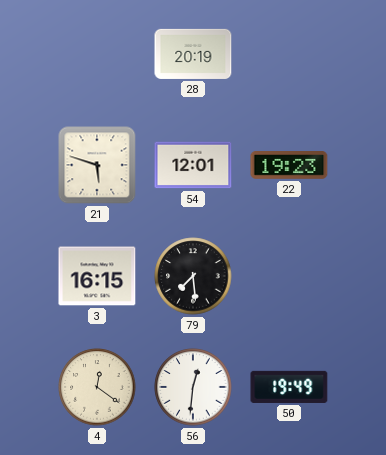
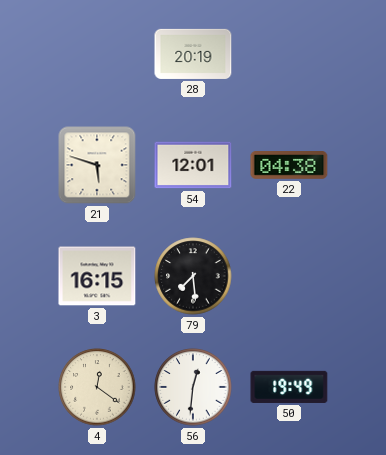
22: 19:23 -> 04:38 (289, 166)
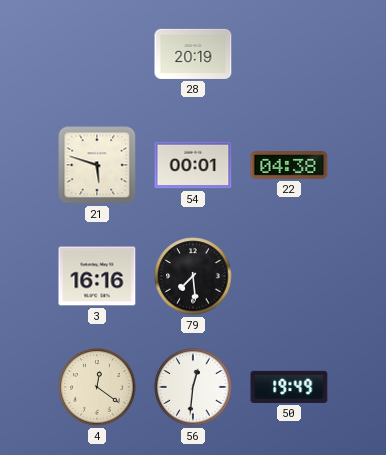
54: 12:01 -> 00:01 (193, 165)
3: 16:15 -> 16:16 (97, 276)
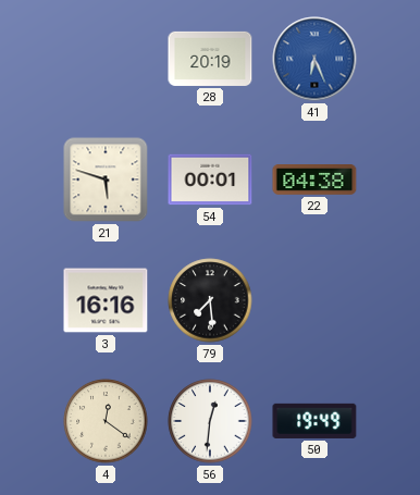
41: none -> 6:26 (314, 59)
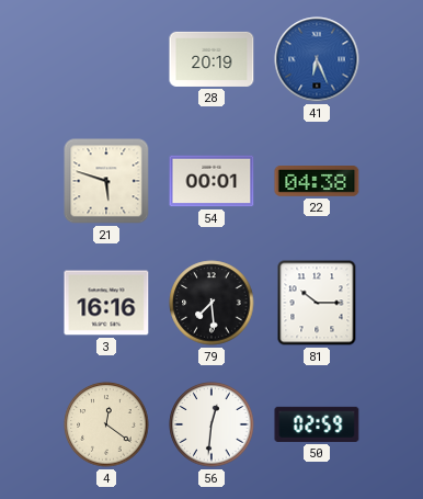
81: none -> 10:15 (317, 303)
50: 19:49 -> 02:59 (317, 424)
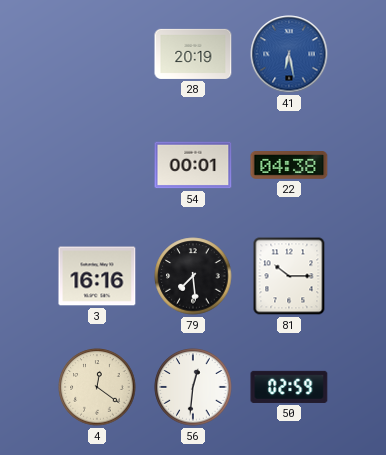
41: 6:26 -> 6:28 (289, 54)
21: 5:48 -> none (106, 181)
